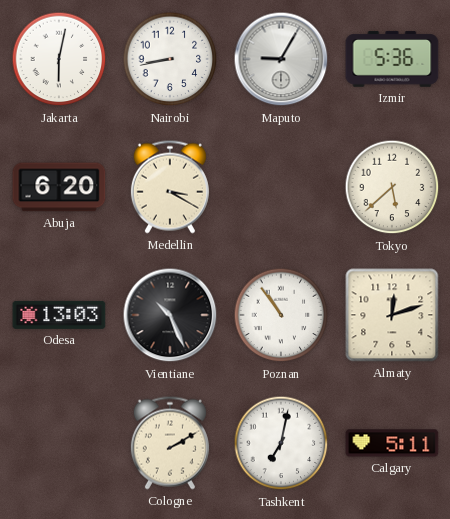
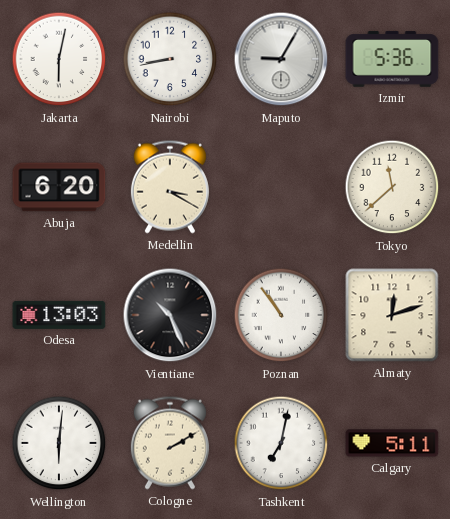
Tokyo: 5:38 -> 11:38 (392, 187)
Wellington: none -> 6:01 (59, 443)
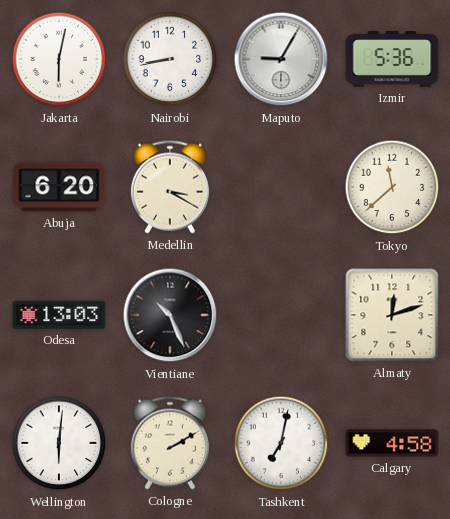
Poznan: 10:54 -> none (281, 315)
Calgary: 5:11 -> 4:58 (392, 443)
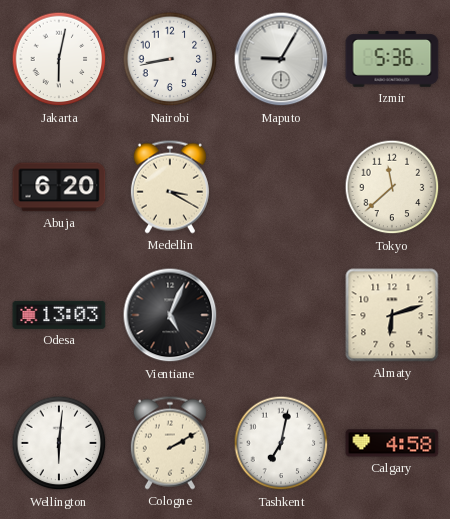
Vientiane: 10:26 -> 5:04 (170, 315)
Almaty: 12:12 -> 6:12 (392, 315)
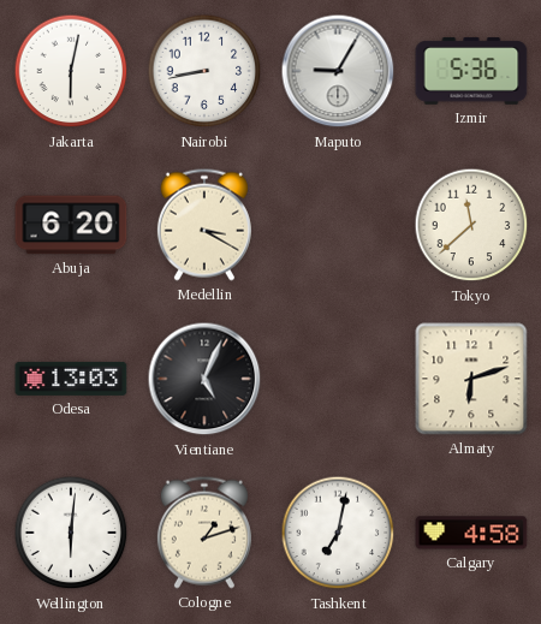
Cologne: 2:10 -> 1:12 (204, 533)
